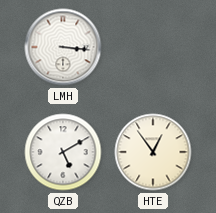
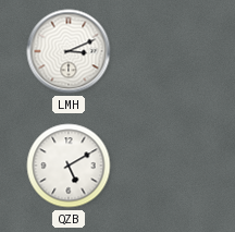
LMH: 3:16 -> 3:11 (69, 51)
HTE: 12:54 -> none (153, 152)
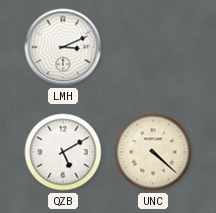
UNC: none -> 4:22 (153, 152)
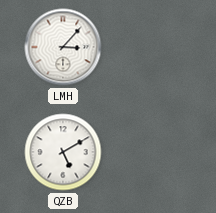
LMH: 3:11 -> 3:07 (63, 47)
UNC: 4:22 -> none (153, 152)
